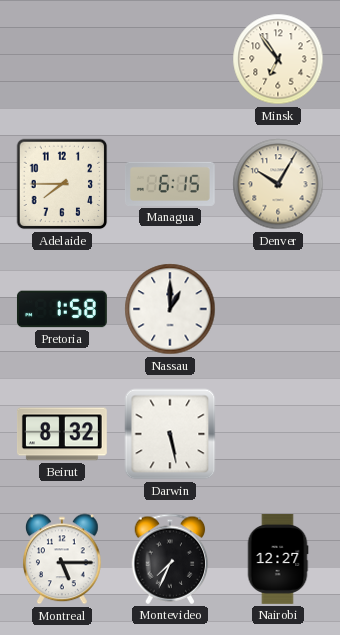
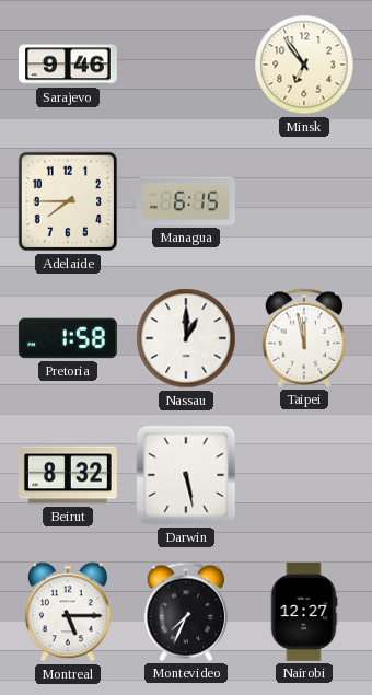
Sarajevo: none -> 9:46 (68, 65)
Denver: 10:05 -> none (278, 184)
Taipei: none -> 11:58 (304, 338)
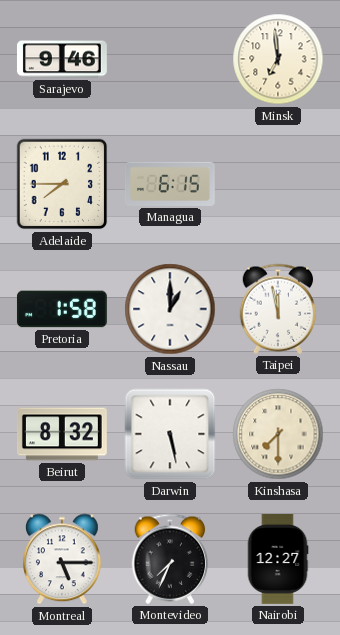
Minsk: 6:54 -> 6:59 (278, 59)
Kinshasa: none -> 7:30 (278, 434)
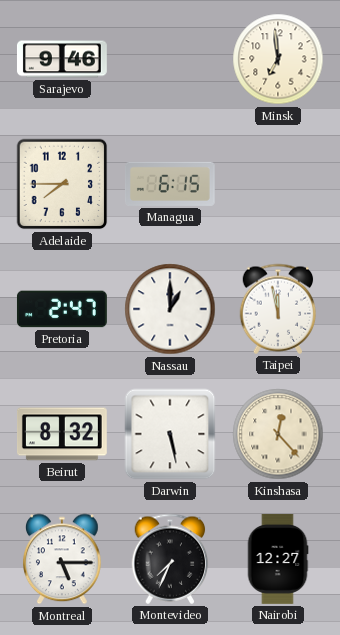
Pretoria: 1:58 -> 2:47 (62, 309)
Kinshasa: 7:30 -> 12:23 (278, 434)
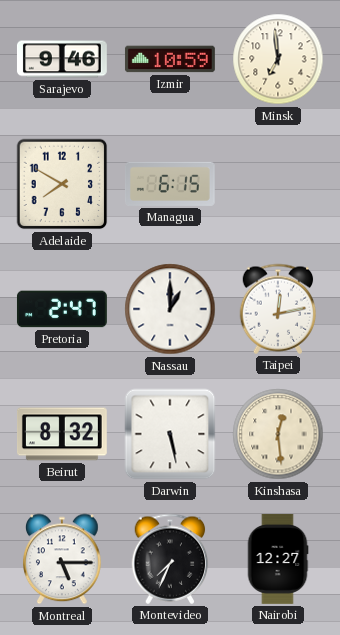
Izmir: none -> 10:59 (170, 59)
Adelaide: 7:45 -> 7:50 (62, 184)
Taipei: 11:58 -> 12:13 (278, 309)
Kinshasa: 12:23 -> 12:29 (278, 434)
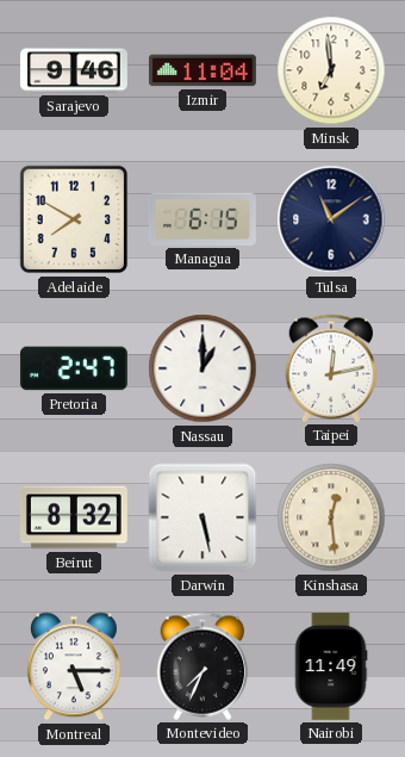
Izmir: 10:59 -> 11:04 (202, 70)
Tulsa: none -> 11:09 (331, 219)
Nairobi: 12:27 -> 11:49 (331, 666)
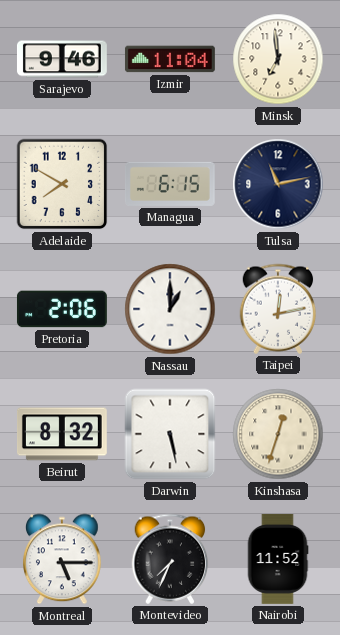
Tulsa: 11:09 -> 11:13 (278, 184)
Pretoria: 2:47 -> 2:06 (62, 309)
Kinshasa: 12:29 -> 12:33 (278, 434)
Nairobi: 11:49 -> 11:52 (278, 559)
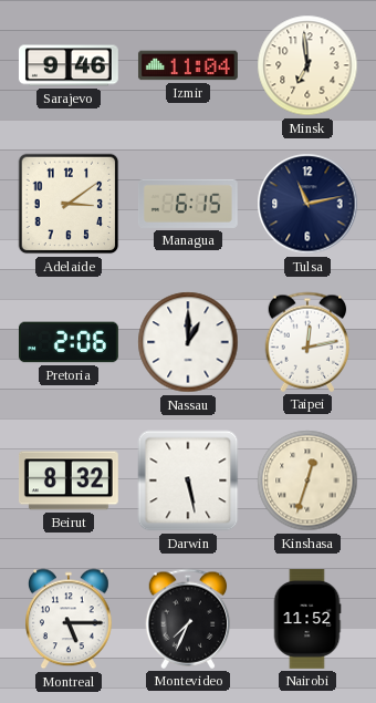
Adelaide: 7:50 -> 3:09 (69, 204)
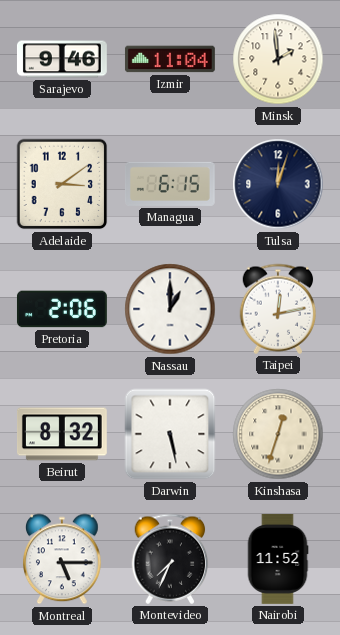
Minsk: 6:59 -> 1:59 (278, 59)
Tulsa: 11:13 -> 12:03 (278, 184)
